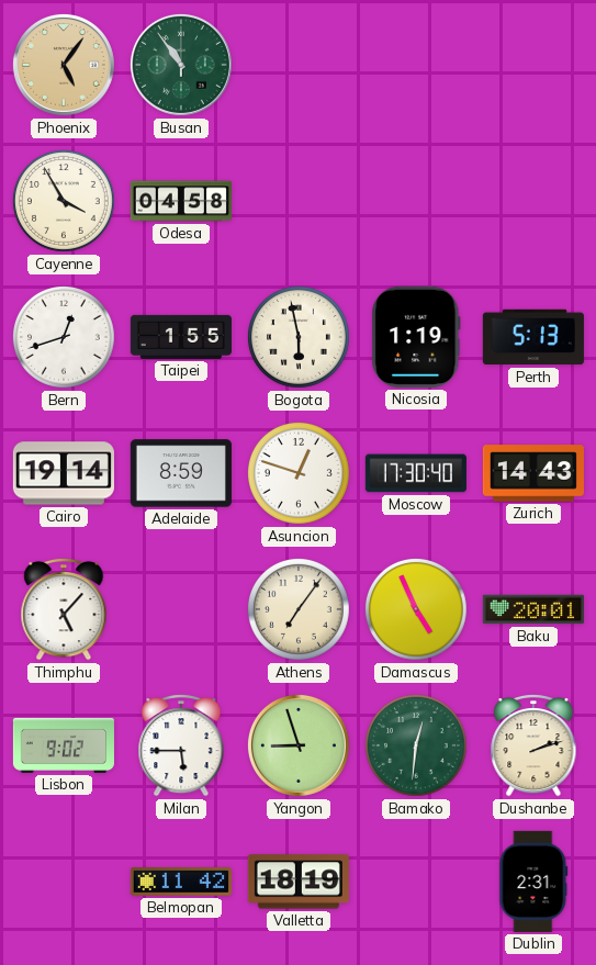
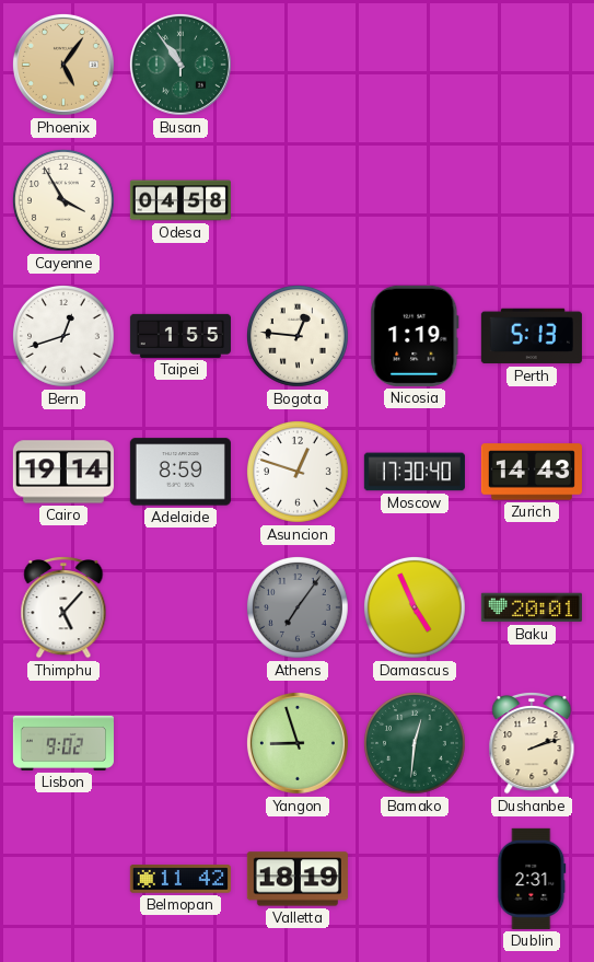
Bogota: 5:58 -> 12:46 (298, 336)
Athens dial: cream -> grey (298, 607)
Milan: 5:45 -> none (181, 745)
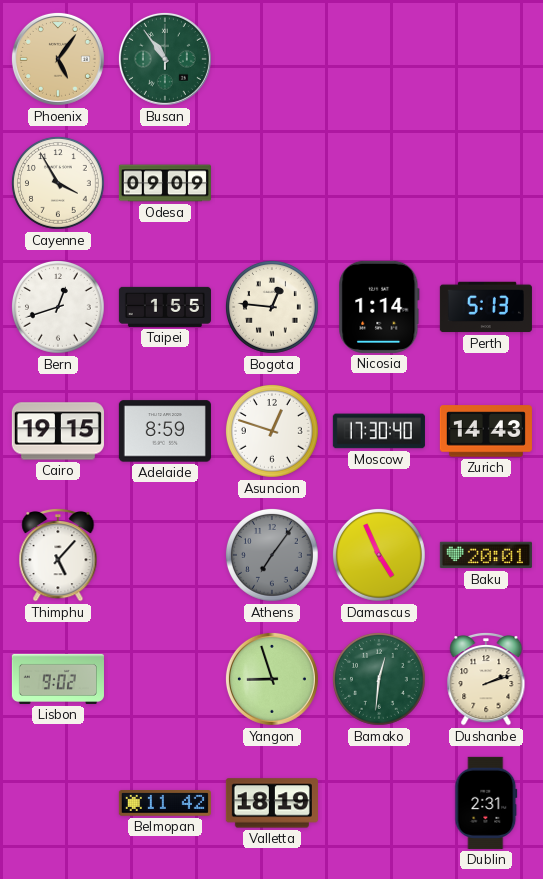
Odesa: 04:58 -> 09:09 (165, 183)
Nicosia: 1:19 -> 1:14 (379, 307)
Cairo: 19:14 -> 19:15 (58, 431)
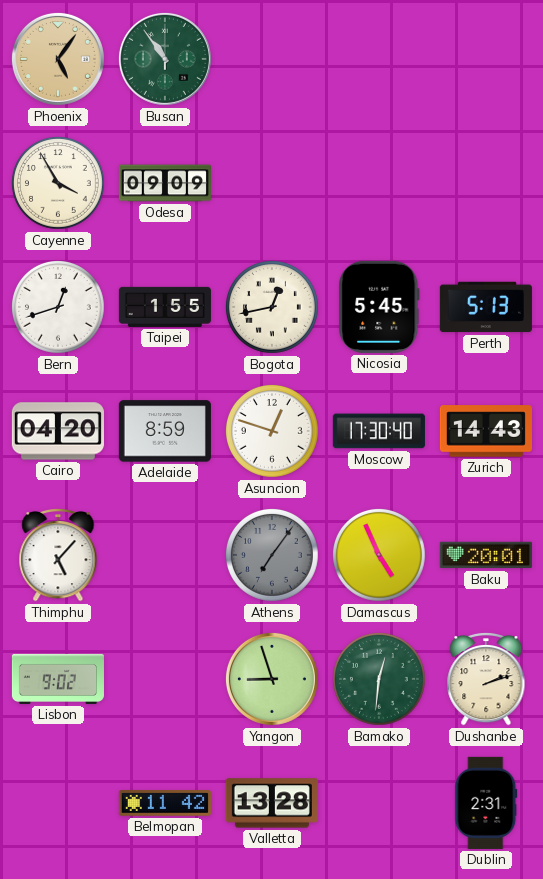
Bogota: 12:46 -> 12:43 (272, 307)
Nicosia: 1:14 -> 5:45 (379, 307)
Cairo: 19:15 -> 04:20 (58, 431)
Valletta: 18:19 -> 13:28 (272, 803)
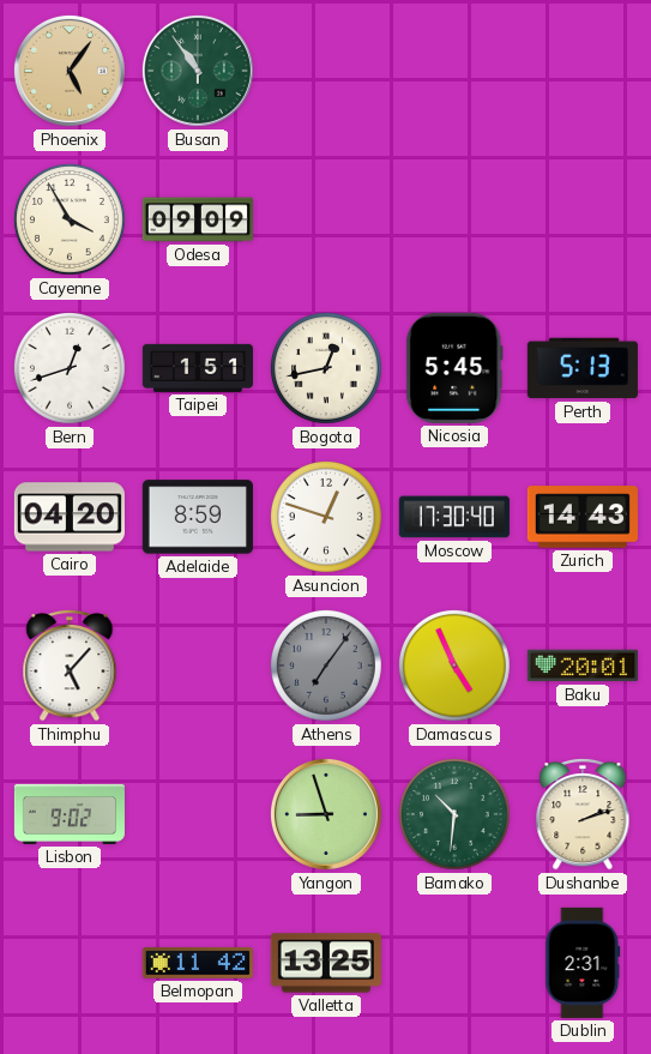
Taipei: 1:55 -> 1:51 (198, 368)
Bamako: 12:31 -> 10:31 (454, 814)
Valletta: 13:28 -> 13:25 (326, 963)
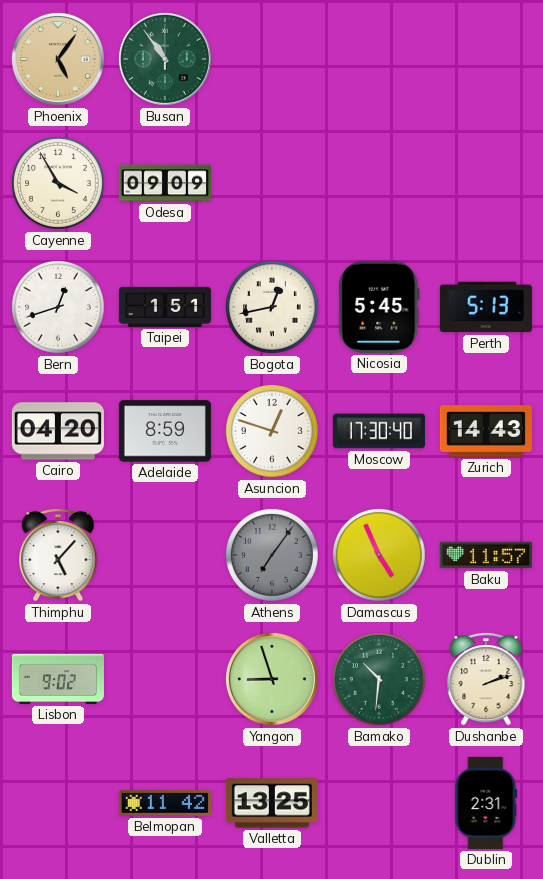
Baku: 20:01 -> 11:57 (486, 555)
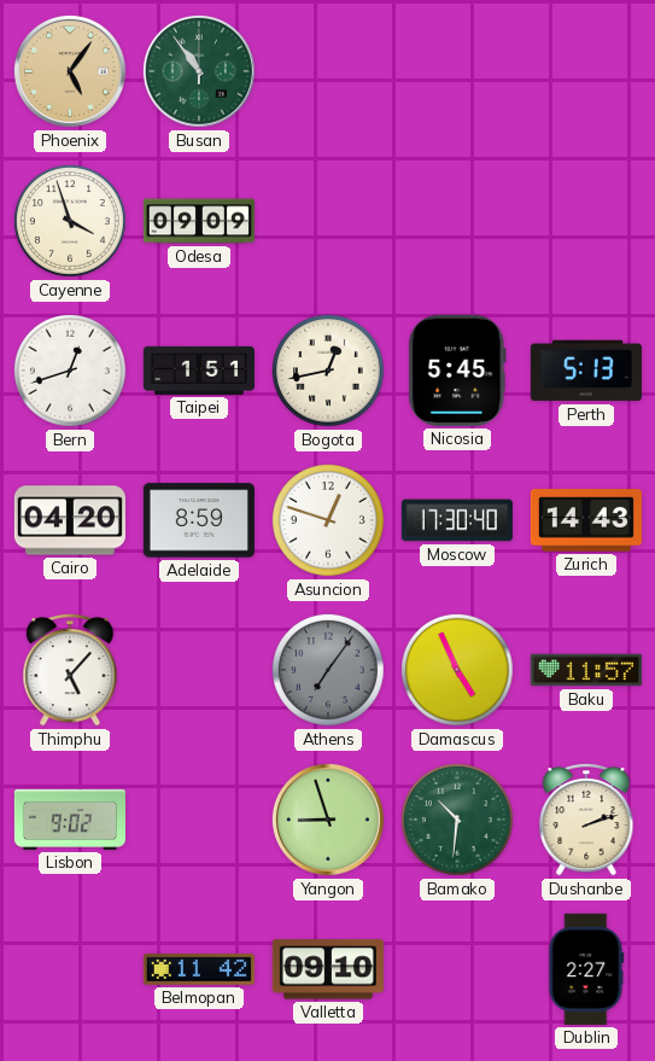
Cayenne: 3:55 -> 3:57 (70, 221)
Valletta: 13:25 -> 09:10 (328, 969)
Dublin: 2:31 -> 2:27 (586, 969)
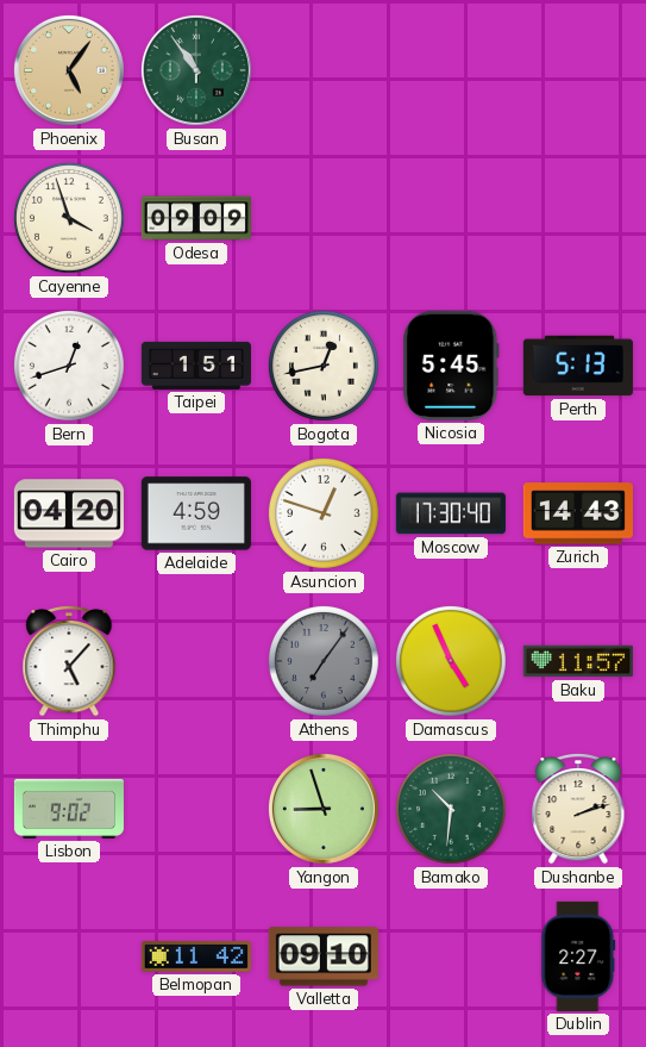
Adelaide: 8:59 -> 4:59 (196, 513)
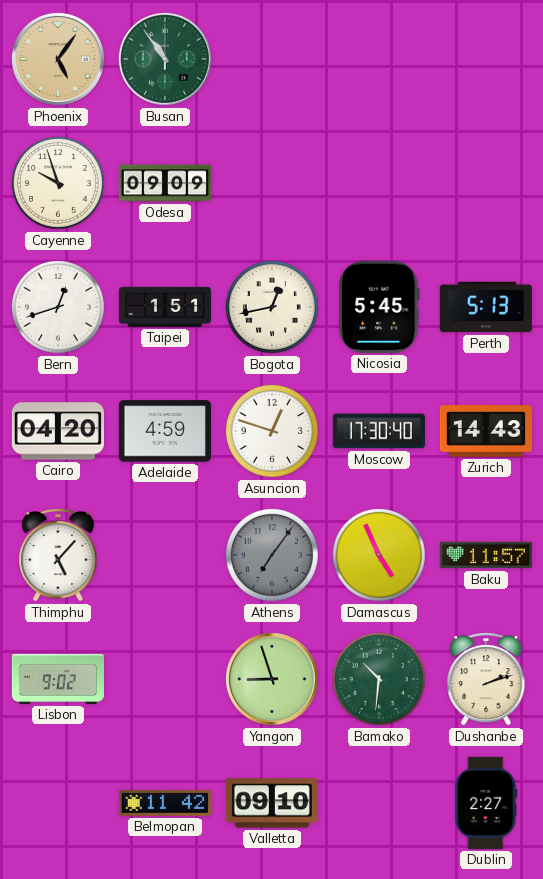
Cayenne: 3:57 -> 9:57 (58, 183)
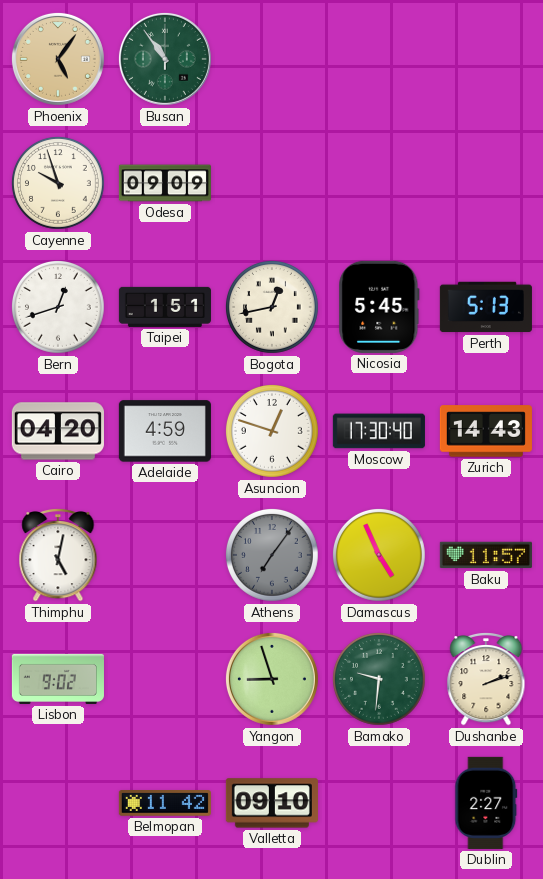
Thimphu: 5:07 -> 5:02 (58, 555)
Bamako: 10:31 -> 9:31 (379, 679)
